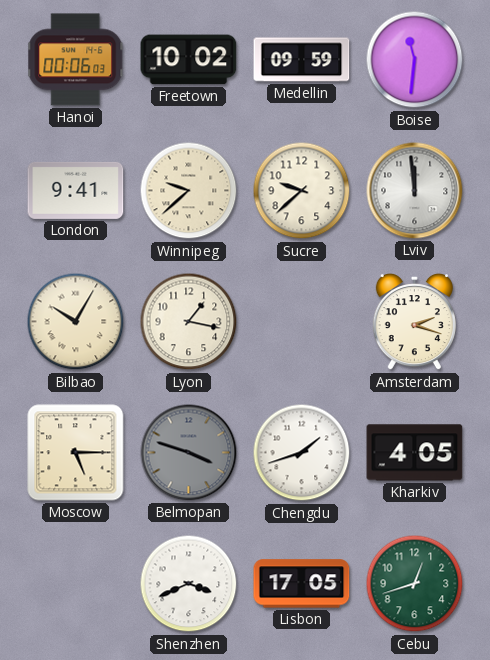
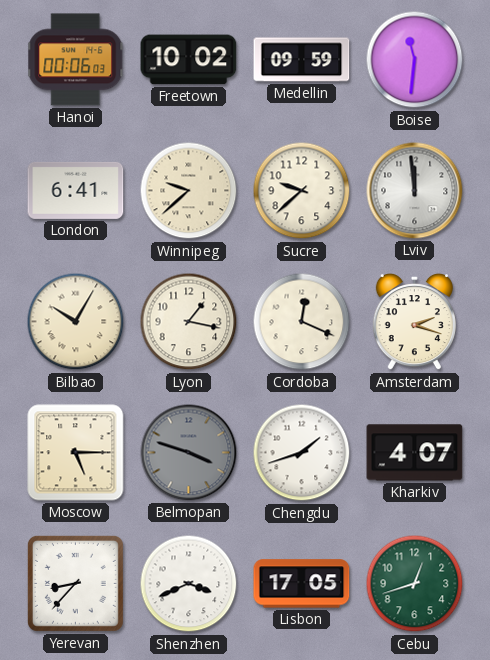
London: 9:41 -> 6:41 (76, 190)
Cordoba: none -> 12:19 (302, 322)
Kharkiv: 4:05 -> 4:07 (415, 453)
Yerevan: none -> 8:37 (75, 583)
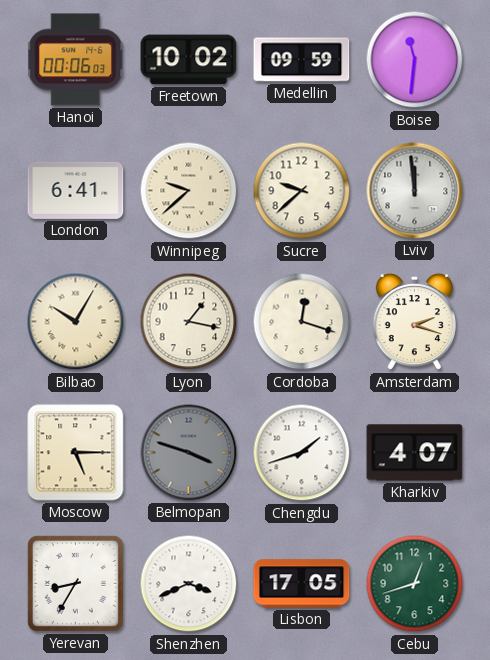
Cordoba: 12:19 -> 12:18 (302, 322)
Yerevan: 8:37 -> 8:35 (75, 583)
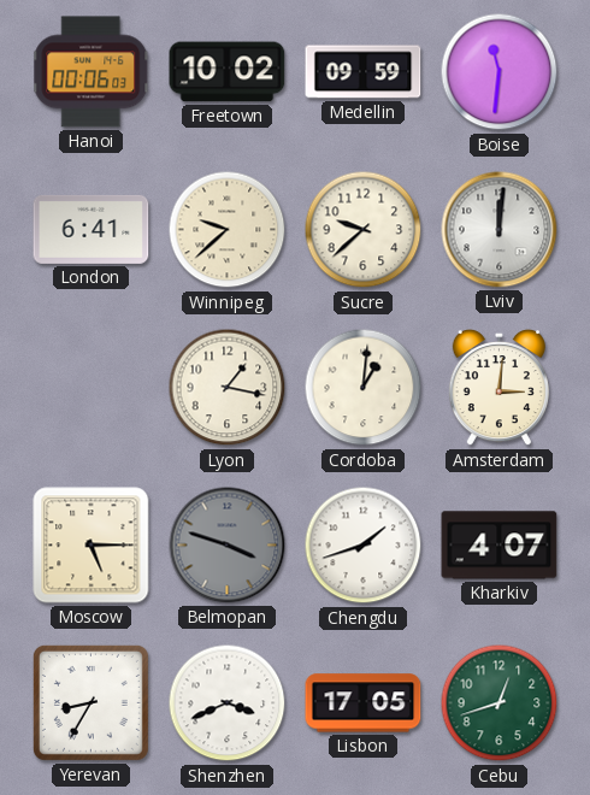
Lviv: 11:59 -> 12:01 (500, 230)
Bilbao: 10:05 -> none (76, 322)
Cordoba: 12:18 -> 1:01 (364, 388)
Amsterdam: 2:18 -> 3:01 (498, 389)
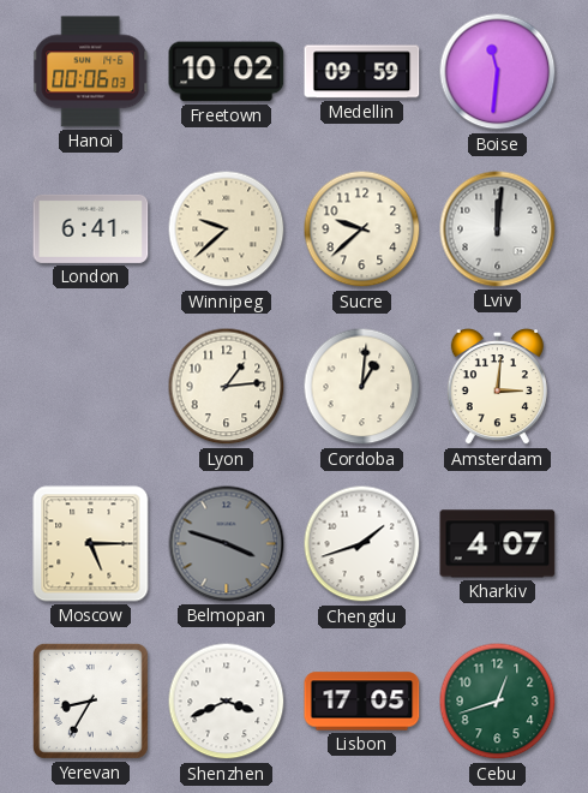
Lyon: 1:17 -> 1:14 (227, 387)
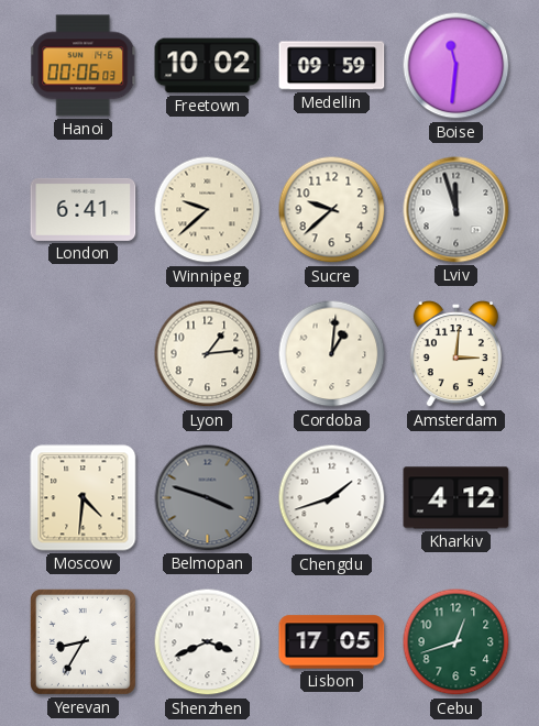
Lviv: 12:01 -> 11:57 (457, 210)
Moscow: 5:15 -> 4:31 (84, 498)
Kharkiv: 4:07 -> 4:12 (457, 498)
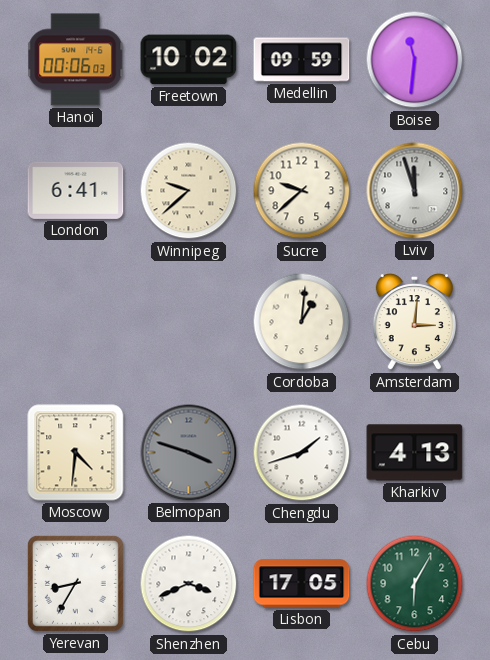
Lyon: 1:14 -> none (208, 354)
Kharkiv: 4:12 -> 4:13 (415, 453)
Cebu: 12:42 -> 6:05 (415, 584)
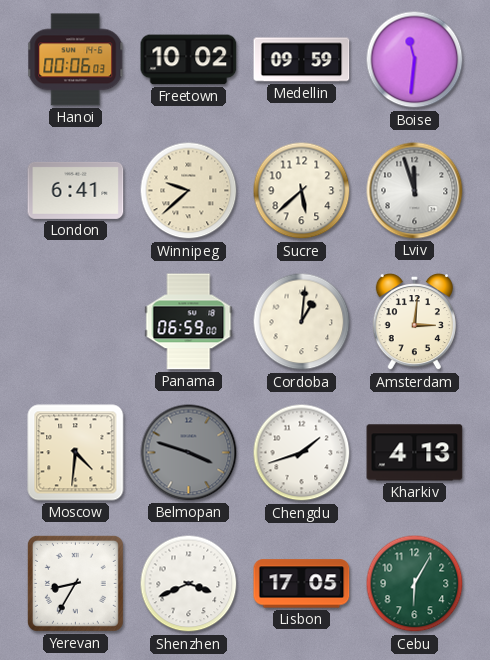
Sucre: 9:38 -> 5:38 (302, 191)
Panama: none -> 06:59 (189, 322)
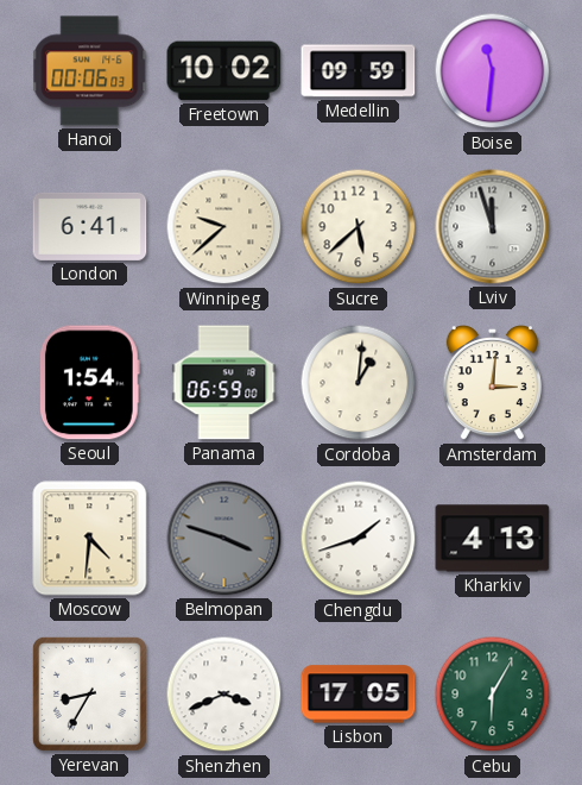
Seoul: none -> 1:54 (89, 383)
